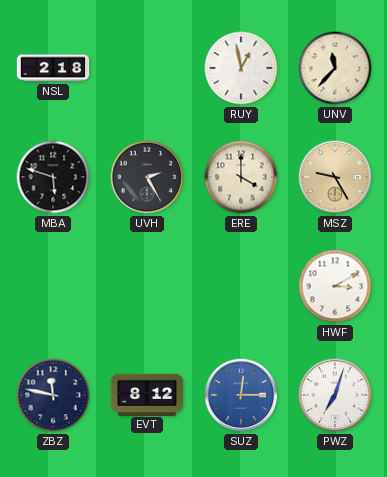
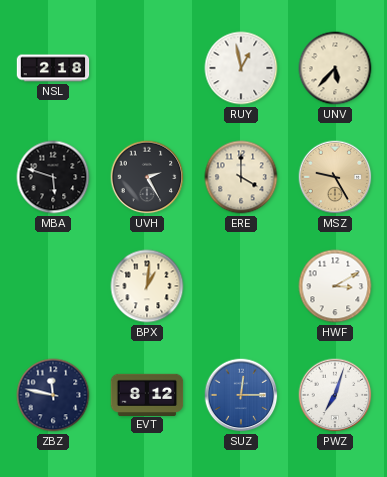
UNV: 11:37 -> 5:37 (335, 68)
BPX: none -> 1:01 (147, 286)
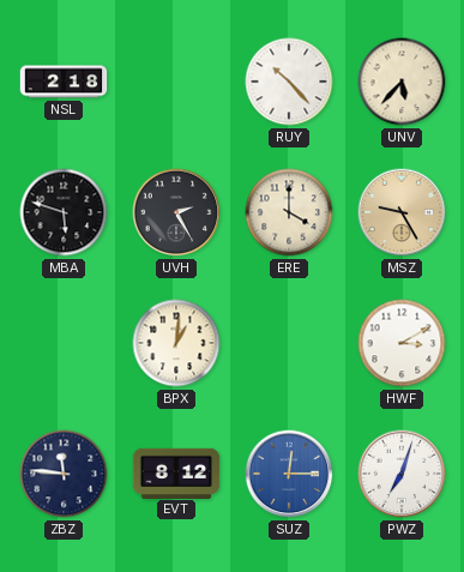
RUY: 12:58 -> 10:23 (289, 82)
ZBZ: 11:47 -> 11:46 (64, 474)
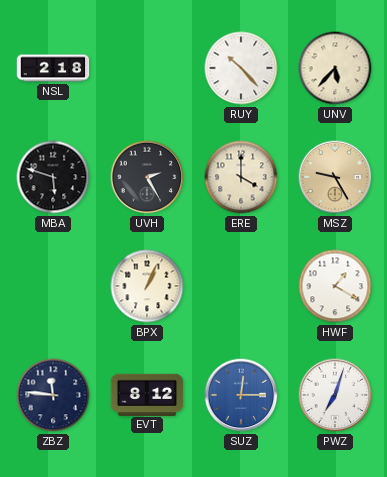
BPX: 1:01 -> 1:04 (147, 286)
HWF: 3:10 -> 1:20 (335, 286)
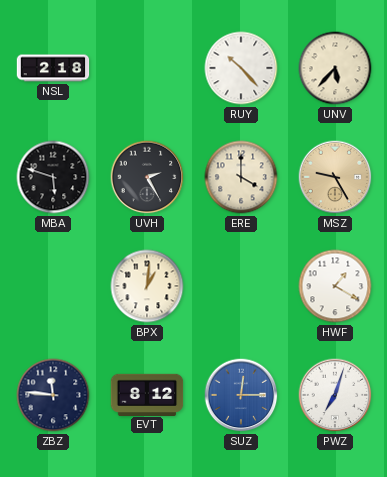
BPX: 1:04 -> 1:01 (147, 286)
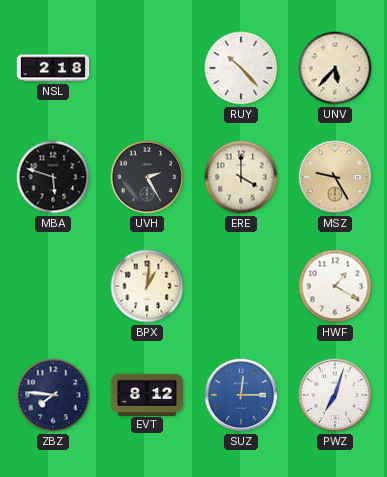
ZBZ: 11:46 -> 7:46 (53, 395)
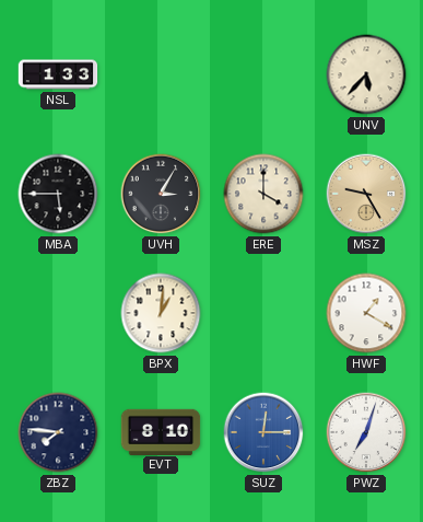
NSL: 2:18 -> 1:33 (58, 74)
RUY: 10:23 -> none (241, 68)
MBA: 5:48 -> 5:45 (58, 194)
UVH: 2:25 -> 3:05 (161, 194)
EVT: 8:12 -> 8:10 (161, 431)
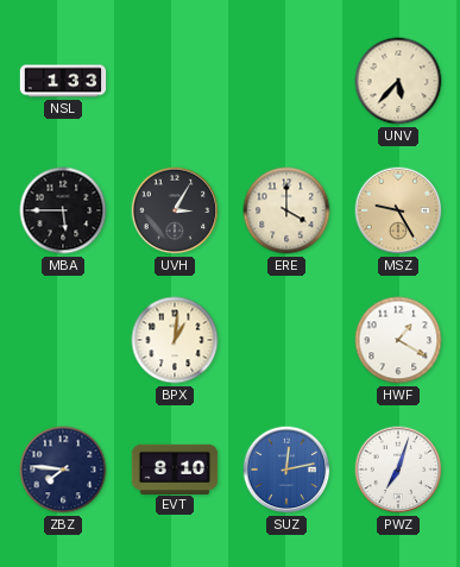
SUZ: 12:15 -> 12:13 (286, 470)
